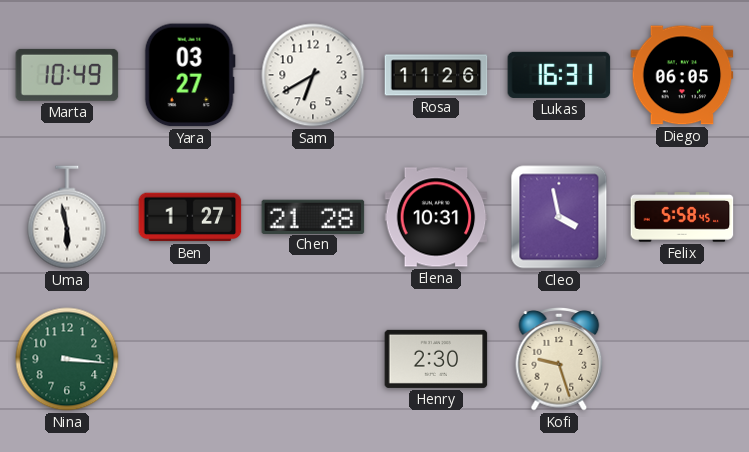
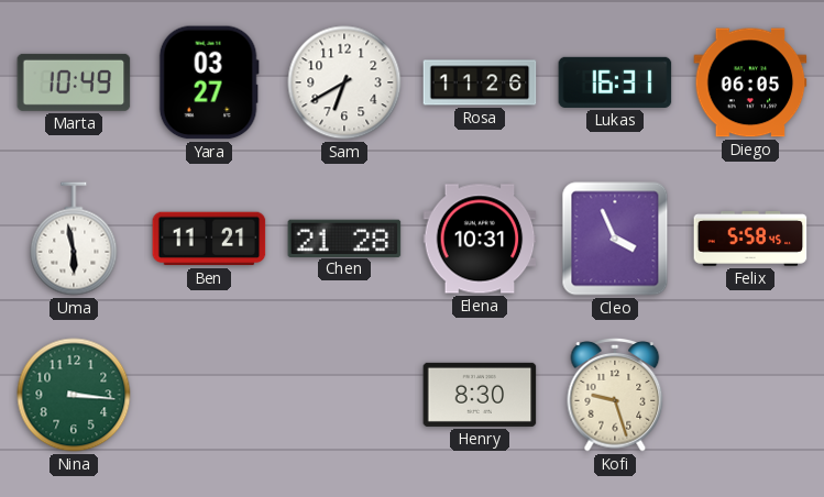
Ben: 1:27 -> 11:21 (209, 239)
Cleo: 3:58 -> 3:56 (615, 239)
Henry: 2:30 -> 8:30 (480, 395)
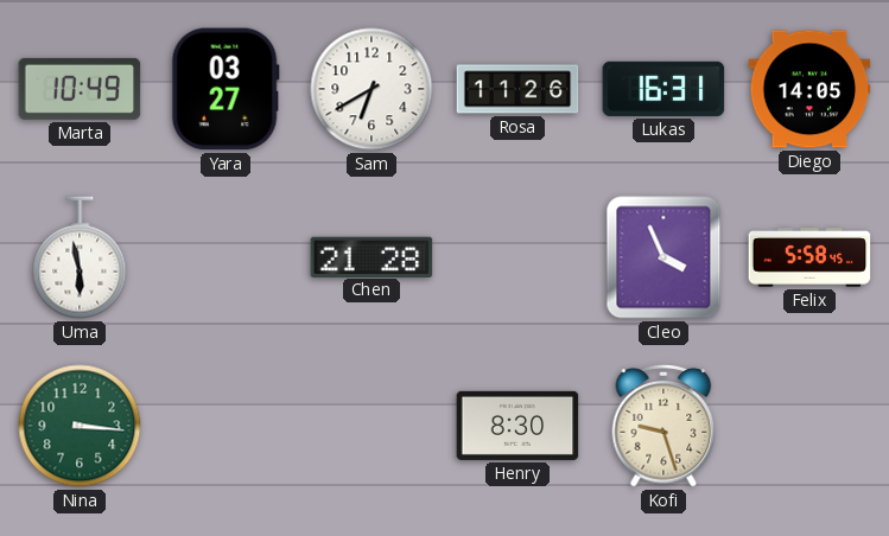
Diego: 06:05 -> 14:05 (809, 89)
Ben: 11:21 -> none (209, 239)
Elena: 10:31 -> none (480, 239)
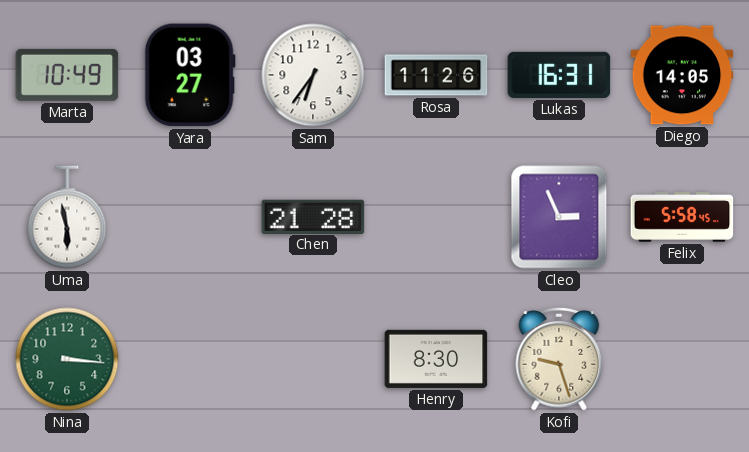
Sam: 6:40 -> 6:36 (313, 75)
Cleo: 3:56 -> 2:56 (559, 217)
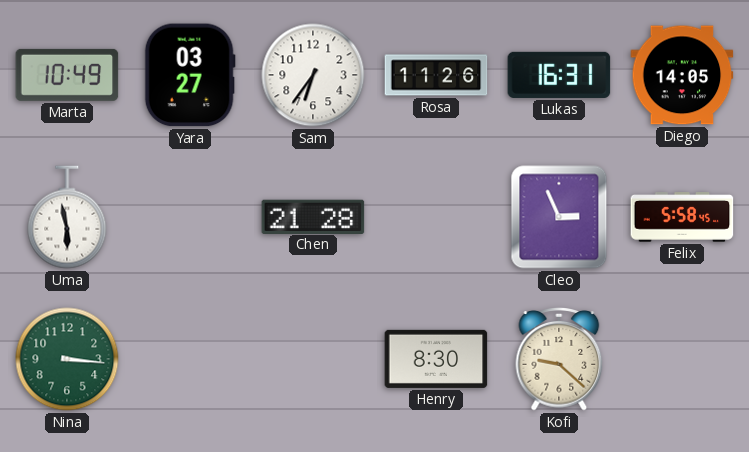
Kofi: 9:27 -> 9:22 (559, 360)
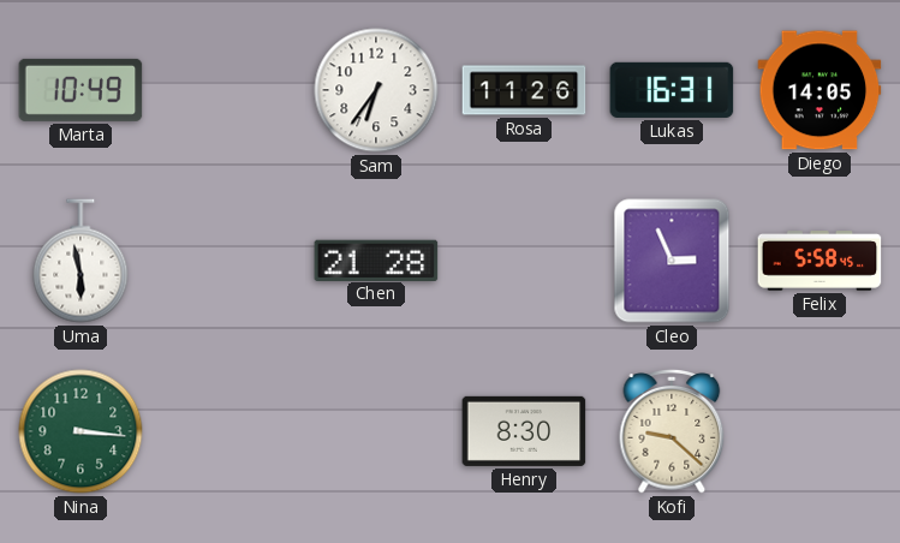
Yara: 03:27 -> none (190, 75)
